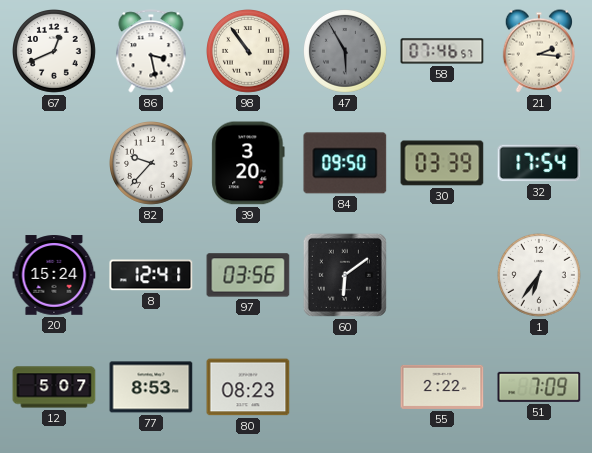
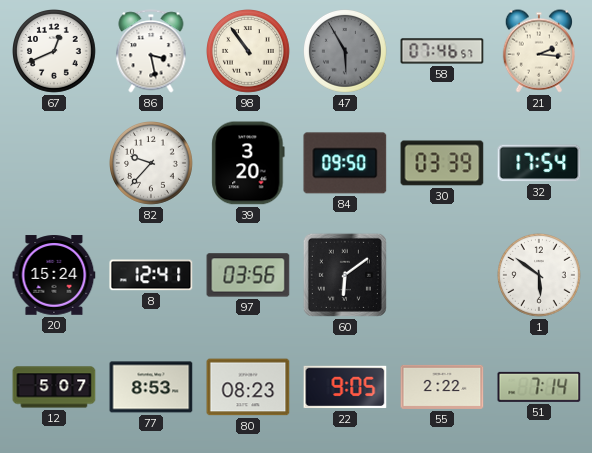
1: 6:36 -> 5:51 (540, 276)
22: none -> 9:05 (345, 387)
51: 7:09 -> 7:14 (539, 387)
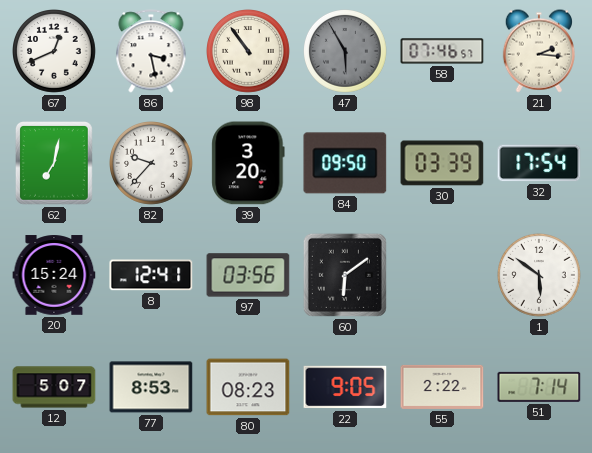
62: none -> 7:02 (55, 164)
